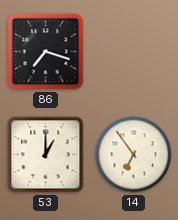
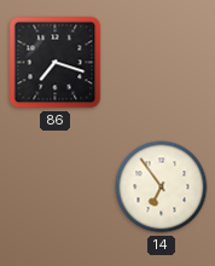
53: 1:00 -> none (46, 155)
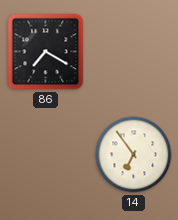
86: 7:18 -> 7:20 (46, 52)
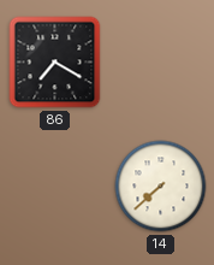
14: 6:54 -> 7:38 (161, 187)
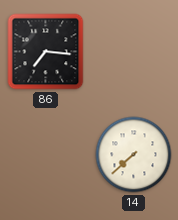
86: 7:20 -> 7:16 (46, 52)
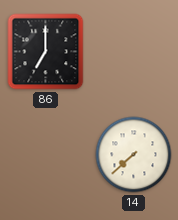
86: 7:16 -> 7:00 (46, 52)
